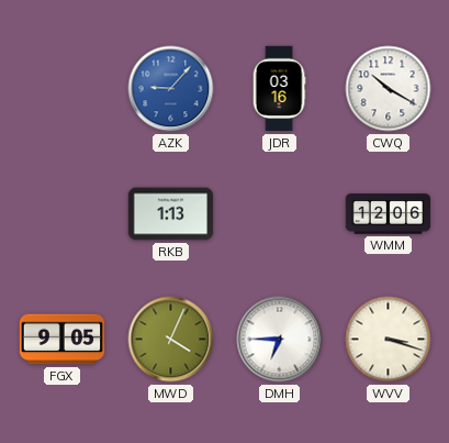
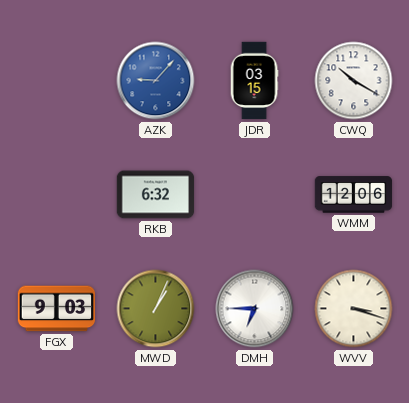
JDR: 03:16 -> 03:15 (254, 81)
RKB: 1:13 -> 6:32 (156, 195)
FGX: 9:05 -> 9:03 (57, 309)
MWD: 4:04 -> 1:04 (156, 309)
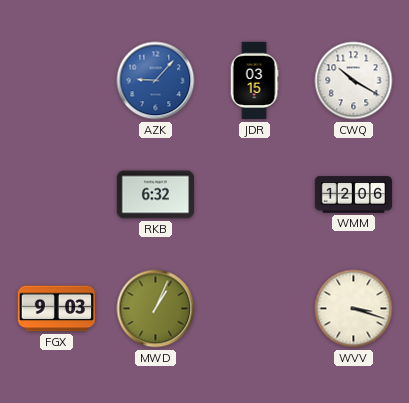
DMH: 6:45 -> none (255, 309)
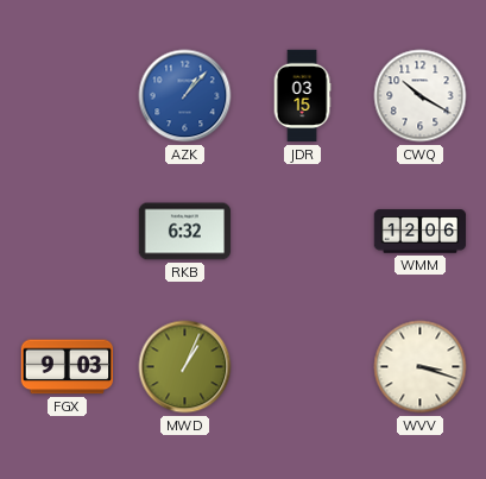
AZK: 9:07 -> 1:07 (185, 96)
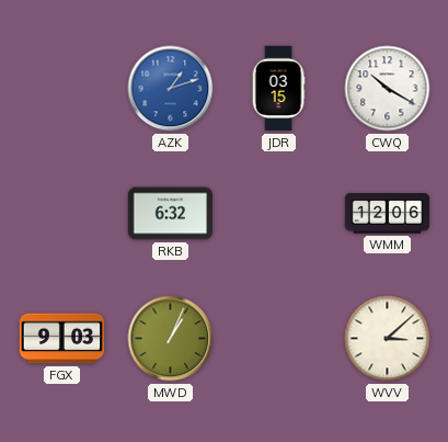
AZK: 1:07 -> 1:12 (171, 89)
WVV: 3:18 -> 3:08 (388, 339)
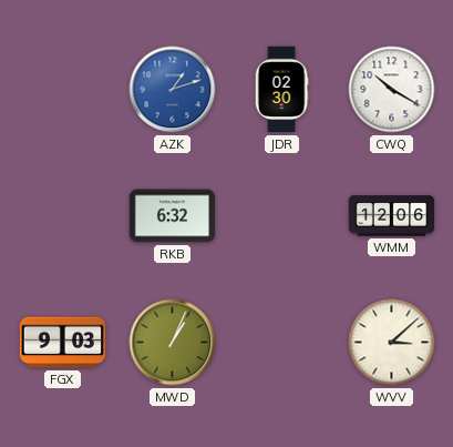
JDR: 03:15 -> 02:30 (281, 90)
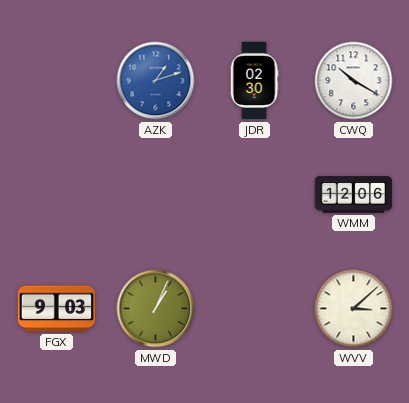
RKB: 6:32 -> none (173, 216)
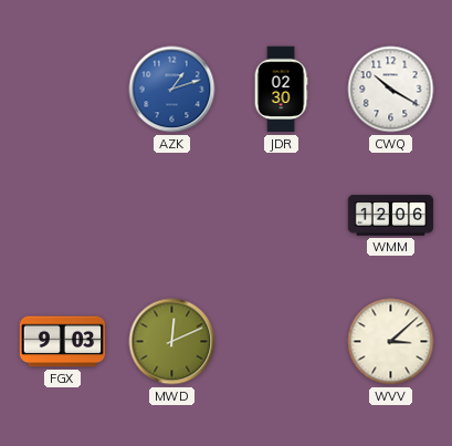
MWD: 1:04 -> 12:11 (172, 342)
